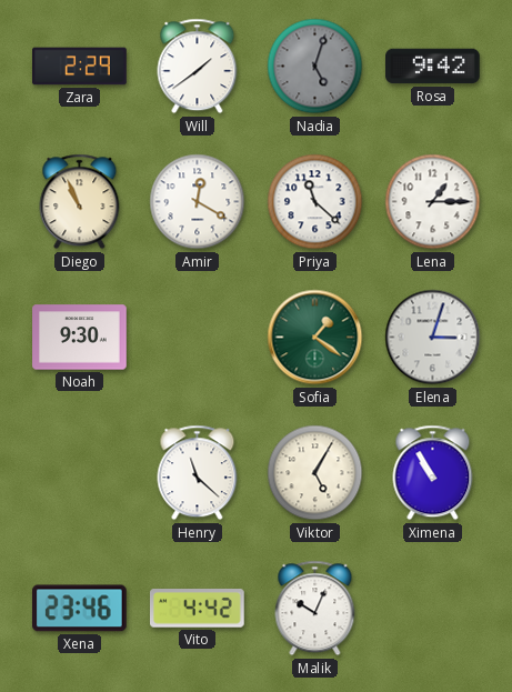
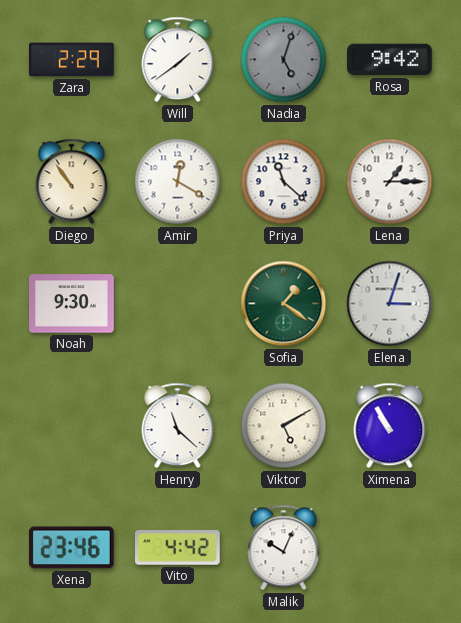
Diego: 10:56 -> 10:54 (72, 182)
Viktor: 5:05 -> 5:10 (284, 426)
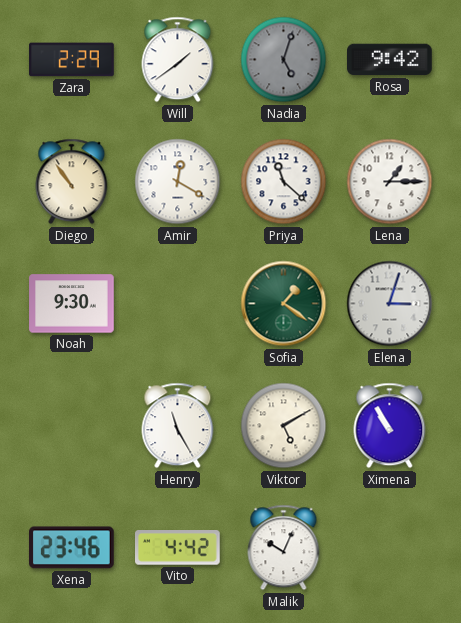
Henry: 11:22 -> 11:25 (178, 426)
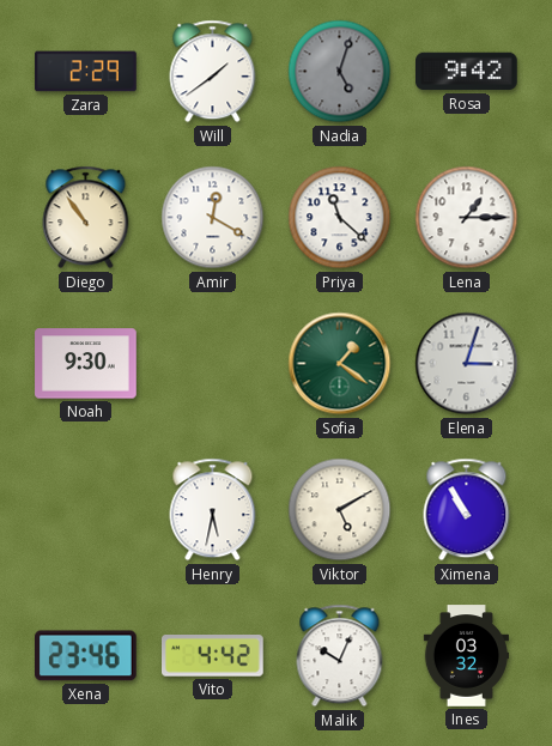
Henry: 11:25 -> 5:32 (213, 510)
Ines: none -> 03:32 (466, 656)
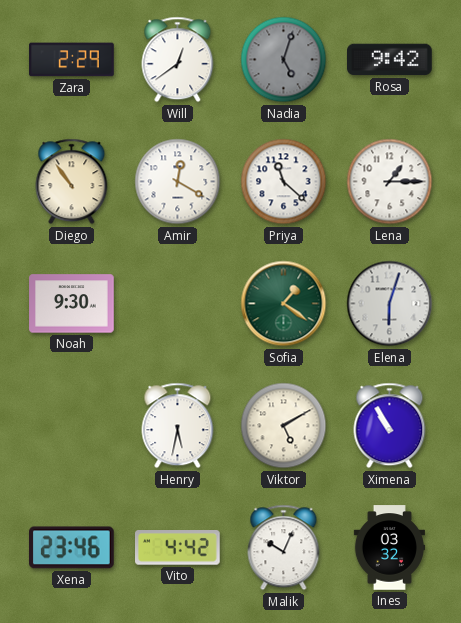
Will: 1:39 -> 12:39 (178, 60)
Elena: 3:03 -> 6:03 (390, 304)
